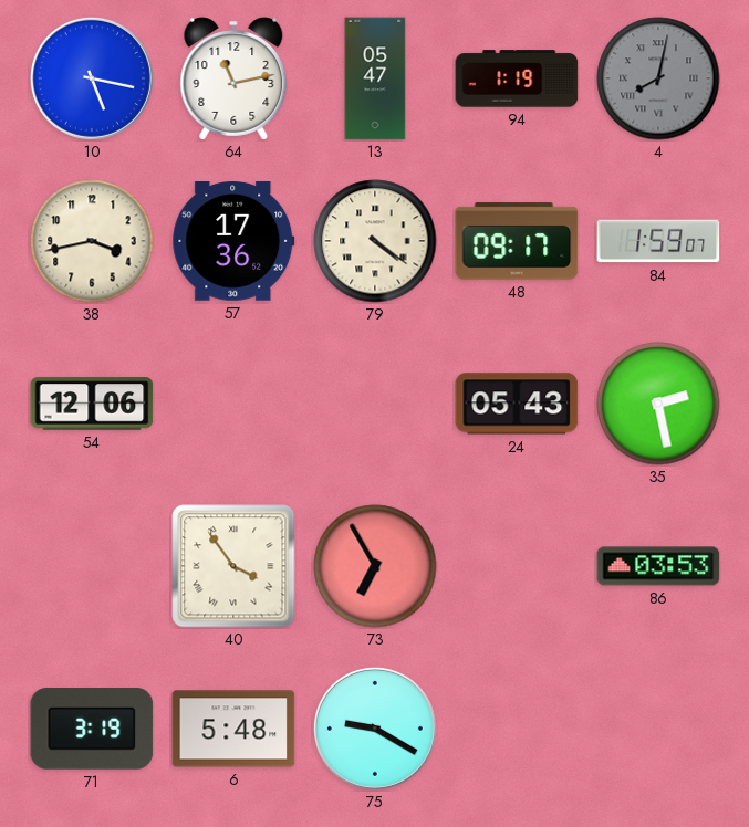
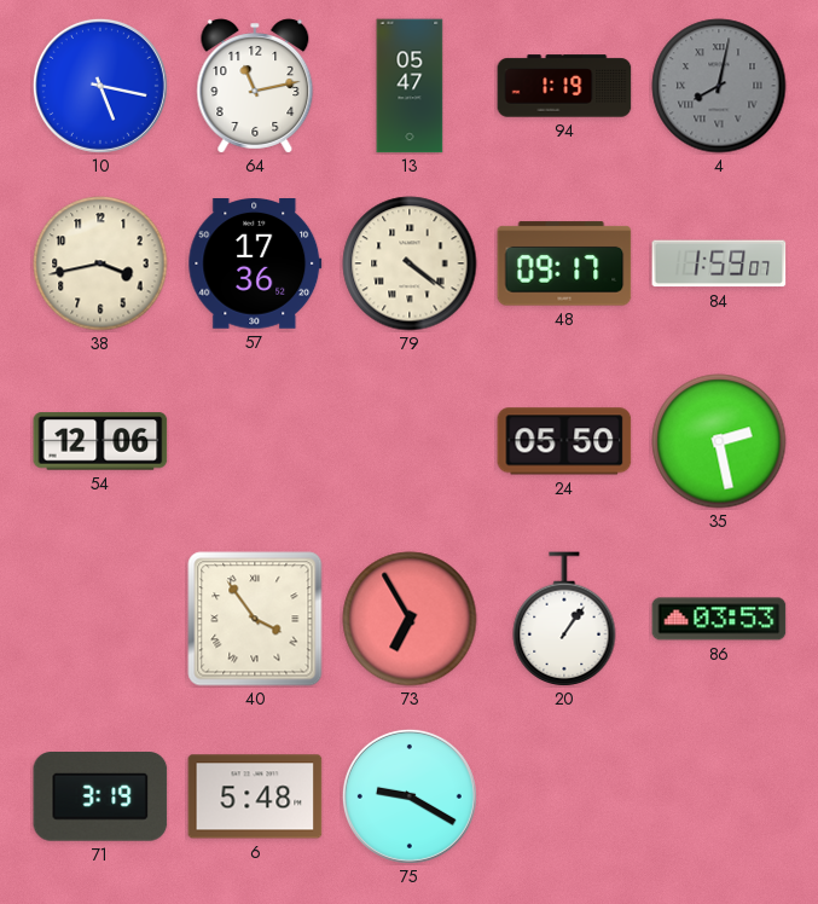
24: 05:43 -> 05:50 (564, 441)
20: none -> 1:06 (564, 619)
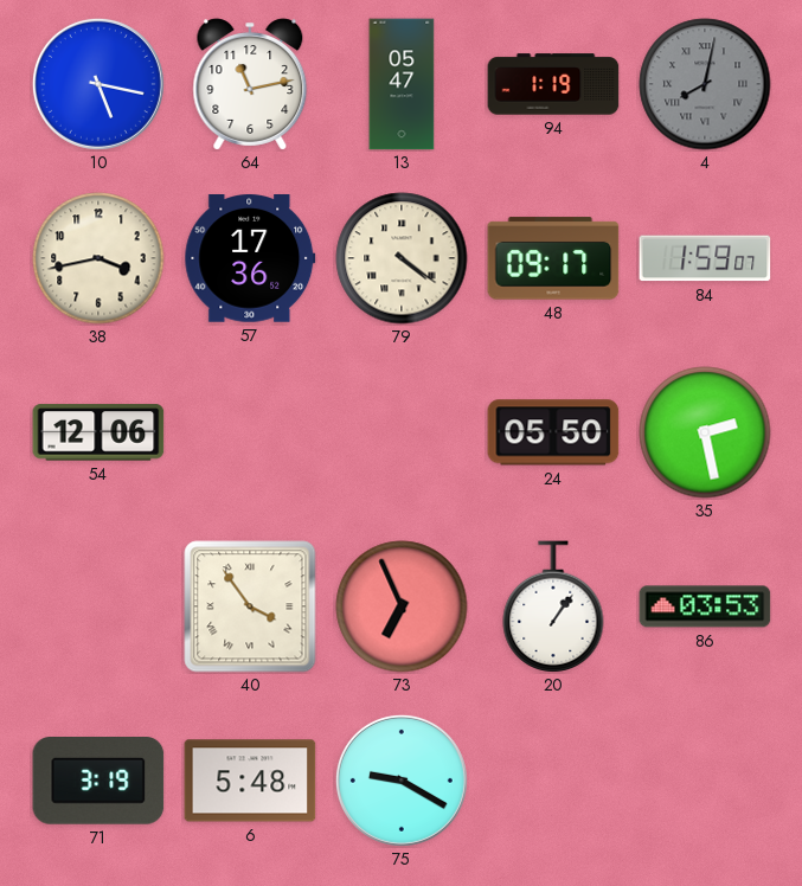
73: 6:55 -> 6:56 (402, 606)
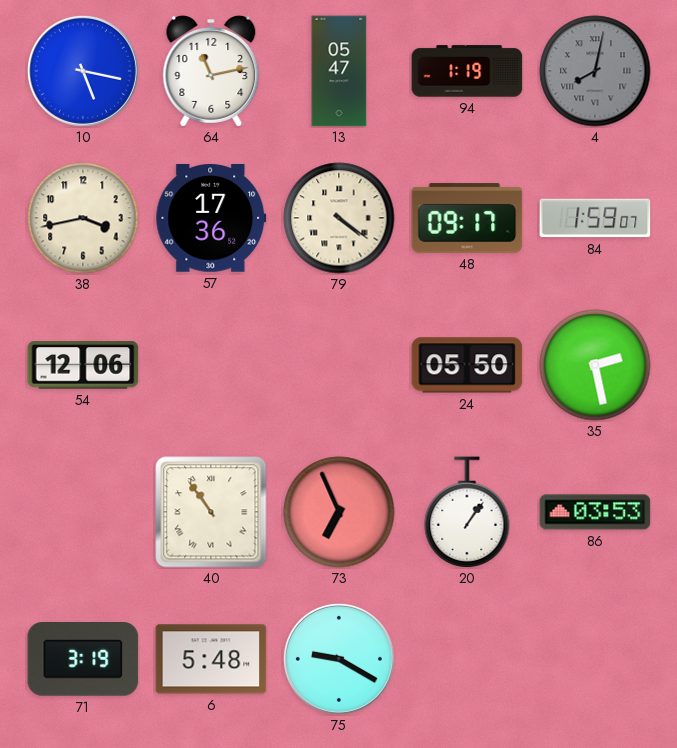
40: 3:54 -> 10:54 (211, 512)
